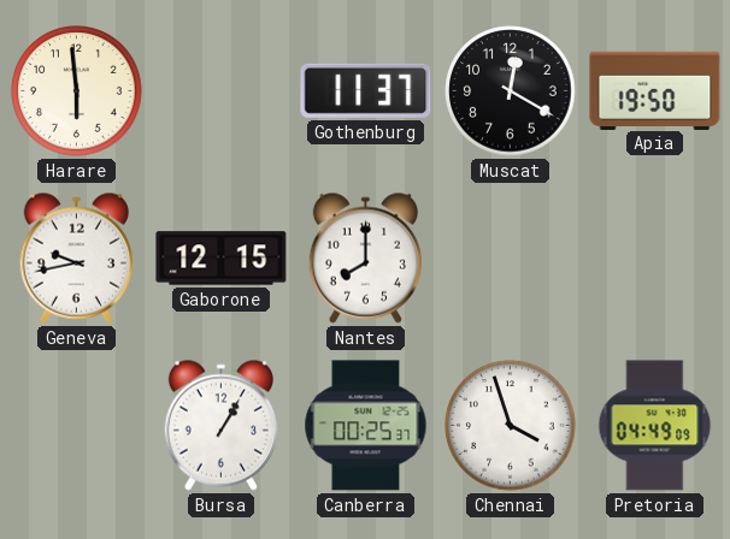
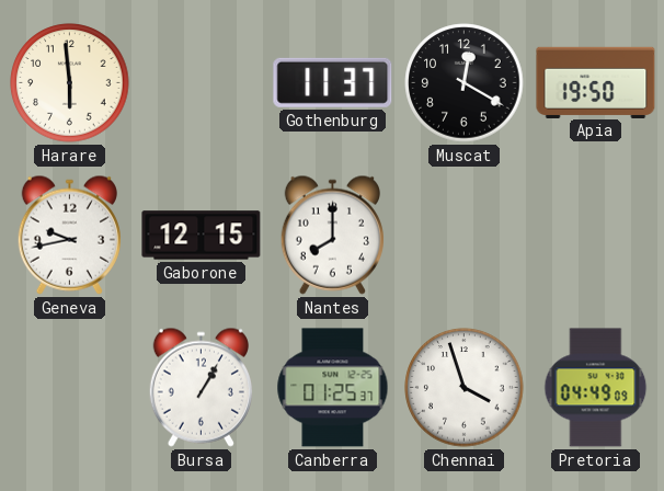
Canberra: 00:25 -> 01:25 (333, 388)
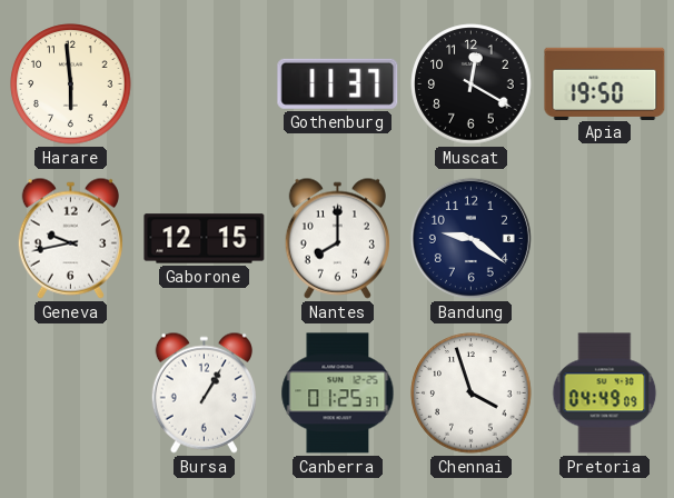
Bandung: none -> 9:21 (470, 238)
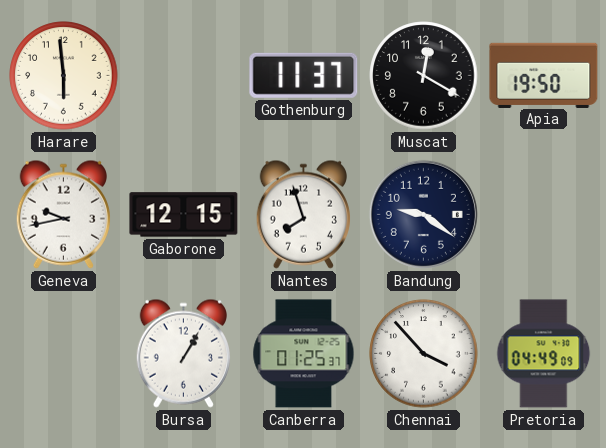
Nantes: 8:00 -> 7:57 (303, 214)
Chennai: 3:57 -> 3:53 (424, 354)
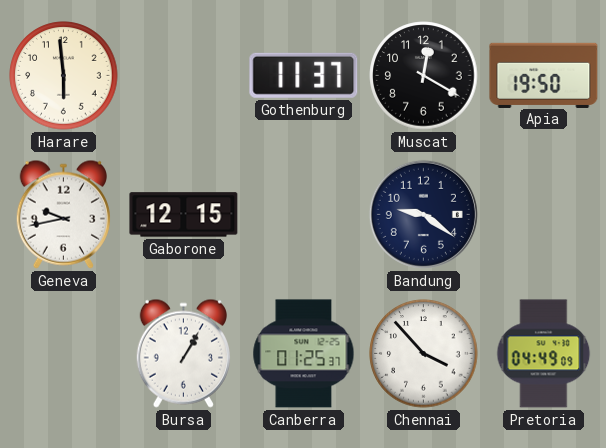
Nantes: 7:57 -> none (303, 214)
